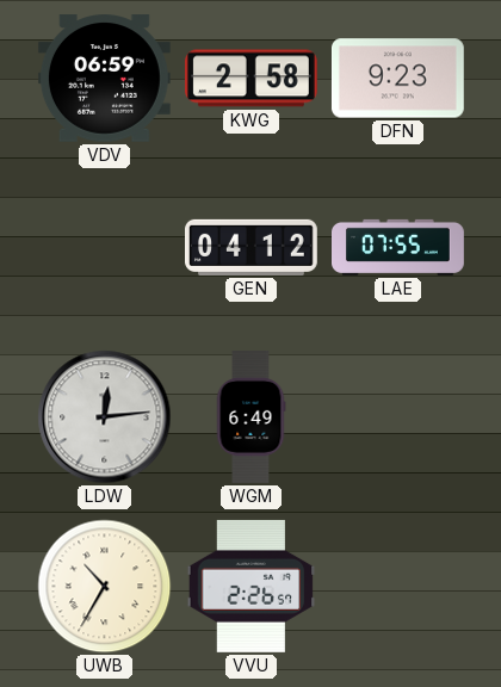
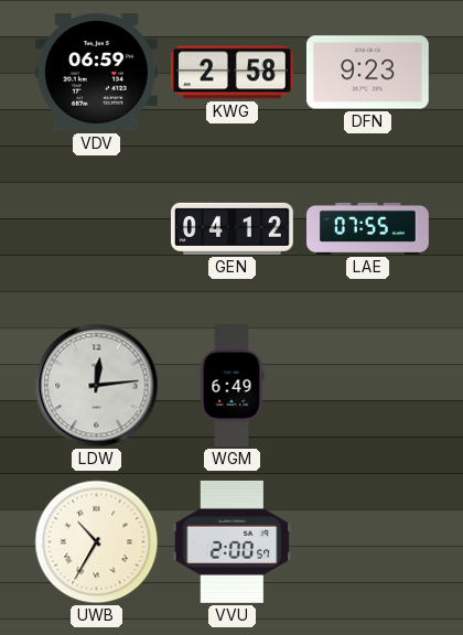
VVU: 2:26 -> 2:00 (233, 541)
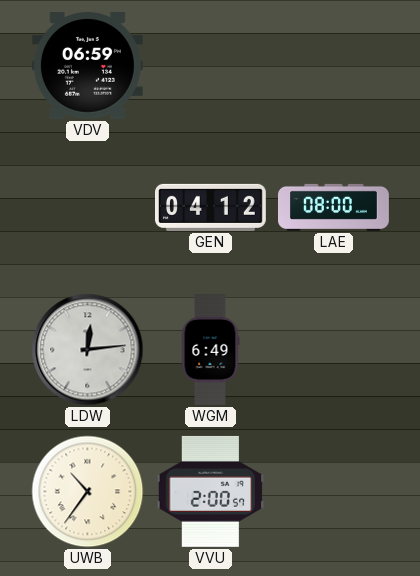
KWG: 2:58 -> none (232, 73)
DFN: 9:23 -> none (367, 73)
LAE: 07:55 -> 08:00 (334, 207)
UWB: 10:35 -> 10:36 (88, 492)
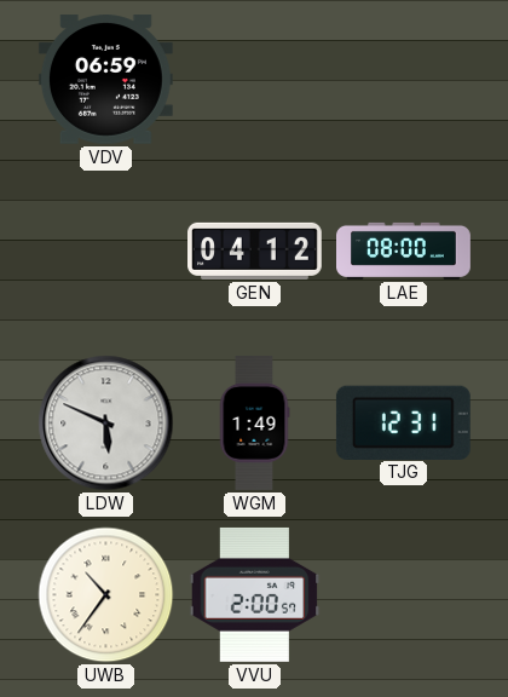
LDW: 12:14 -> 5:49 (106, 424)
WGM: 6:49 -> 1:49 (254, 424)
TJG: none -> 12:31 (403, 422)
